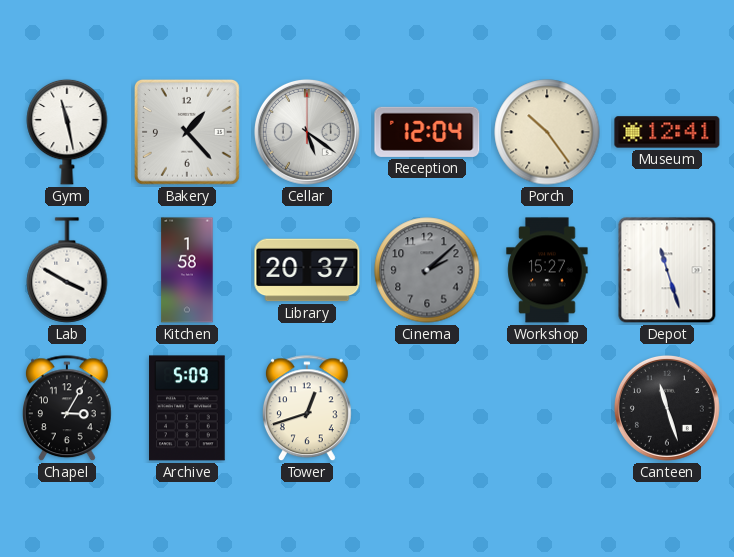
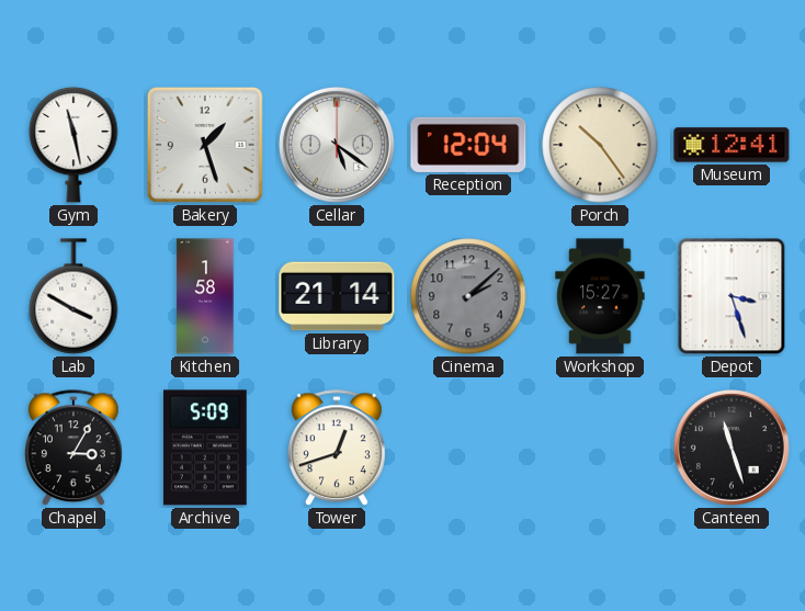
Bakery: 1:23 -> 1:27 (205, 145)
Library: 20:37 -> 21:14 (337, 296)
Depot: 11:27 -> 3:27 (732, 296)
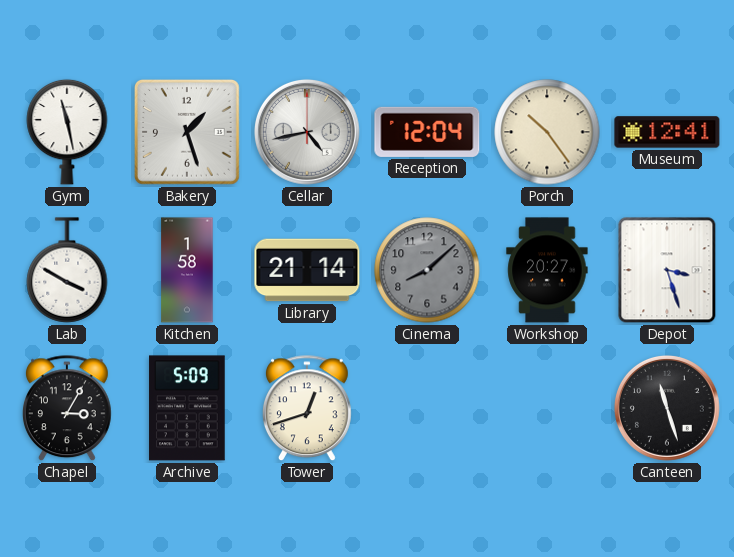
Cellar: 5:21 -> 4:43 (307, 132)
Cinema: 2:08 -> 8:08 (427, 270)
Workshop: 15:27 -> 20:27 (547, 270)
